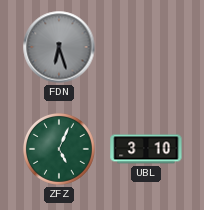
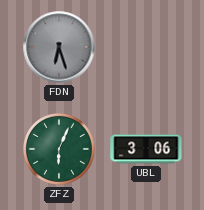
ZFZ: 5:04 -> 6:04 (60, 150)
UBL: 3:10 -> 3:06 (146, 149)
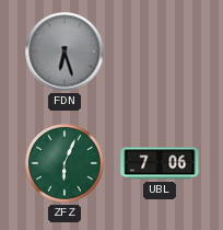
UBL: 3:06 -> 7:06 (160, 163)
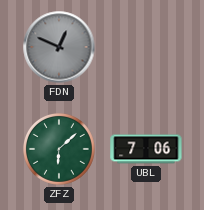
FDN: 6:27 -> 12:49 (59, 47)
ZFZ: 6:04 -> 6:08 (60, 150)
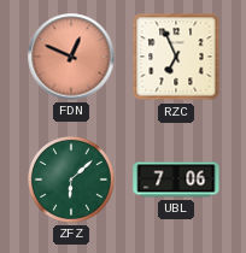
FDN dial: grey -> salmon (71, 57)
RZC: none -> 6:56 (176, 57)
